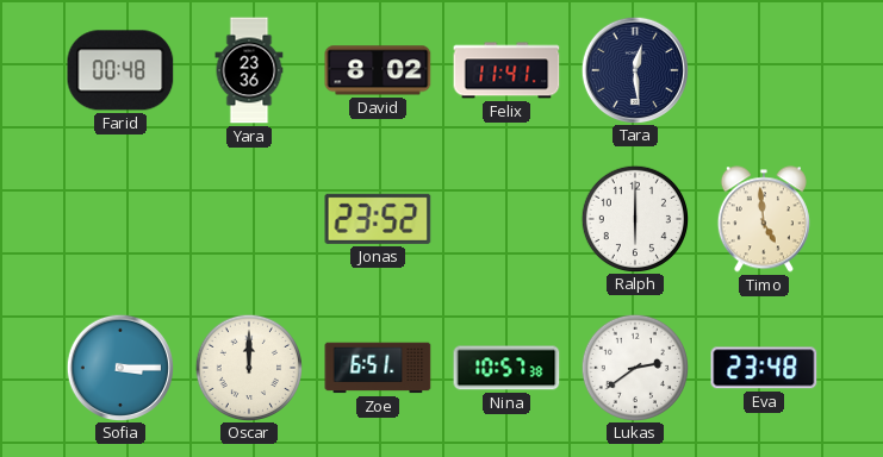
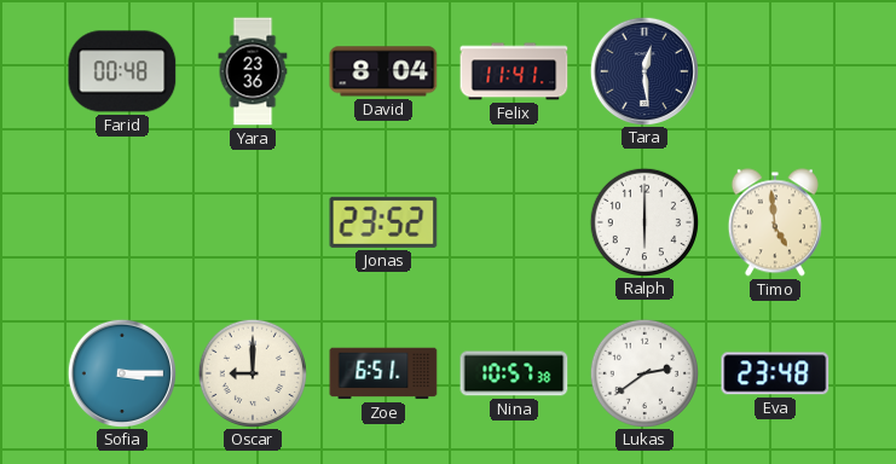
David: 8:02 -> 8:04 (383, 71)
Oscar: 12:00 -> 9:00 (252, 372)
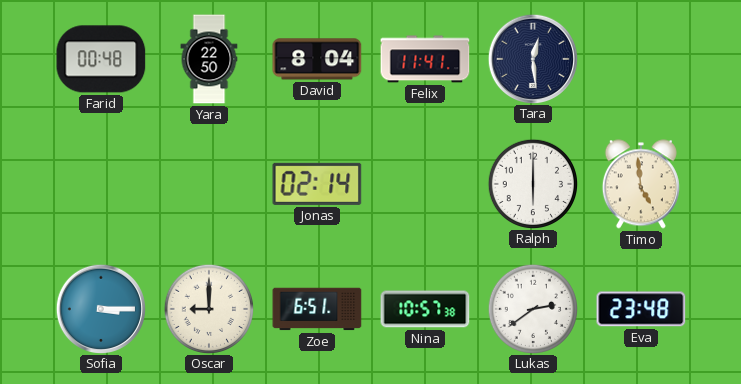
Yara: 23:36 -> 22:50 (209, 59)
Jonas: 23:52 -> 02:14 (317, 184)
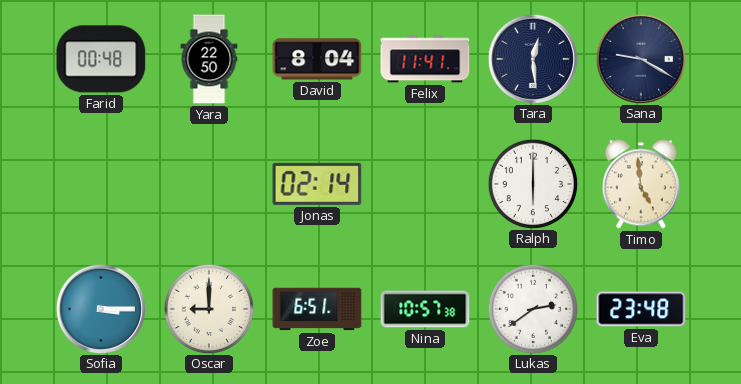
Sana: none -> 9:20 (640, 58)
